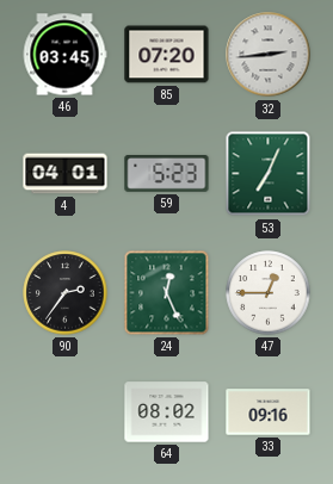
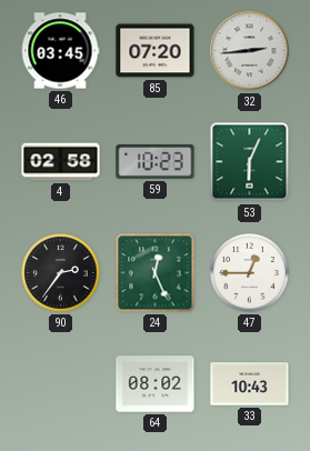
4: 04:01 -> 02:58 (61, 162)
59: 5:23 -> 10:23 (156, 162)
53: 7:04 -> 6:04 (250, 162)
33: 09:16 -> 10:43 (250, 384)
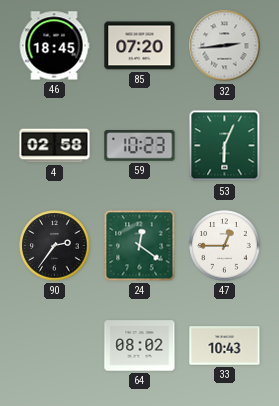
46: 03:45 -> 18:45 (54, 46)
24: 12:26 -> 12:21 (140, 246)
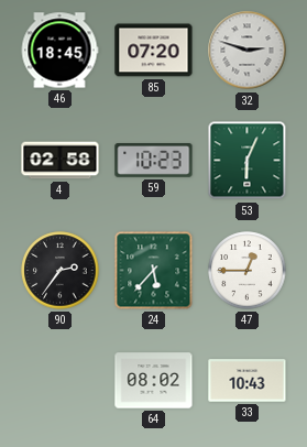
32: 2:44 -> 2:48 (248, 51)
24: 12:21 -> 5:37 (154, 271)
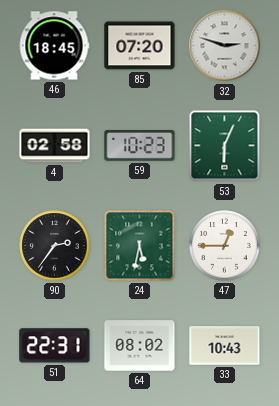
24: 5:37 -> 5:32 (140, 246)
51: none -> 22:31 (55, 346)
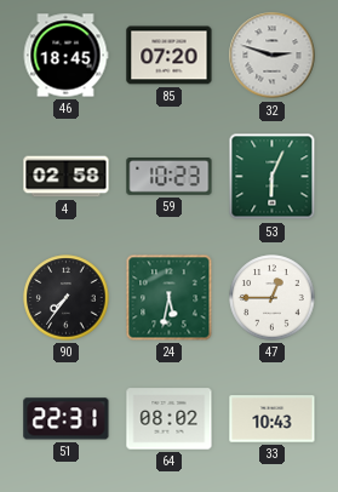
90: 2:36 -> 7:36 (67, 298)
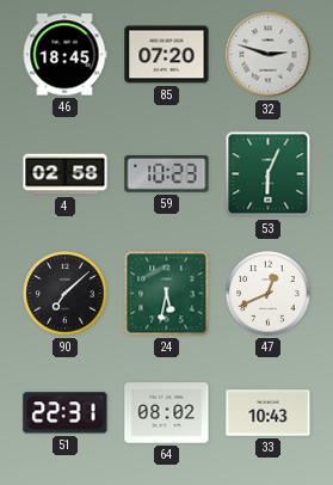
90: 7:36 -> 7:08 (66, 294)
47: 12:45 -> 12:41 (269, 294)
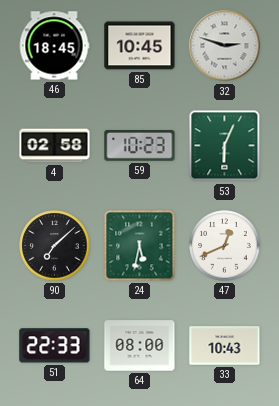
85: 07:20 -> 10:45 (140, 46)
51: 22:31 -> 22:33 (55, 346)
64: 08:02 -> 08:00 (140, 346)
